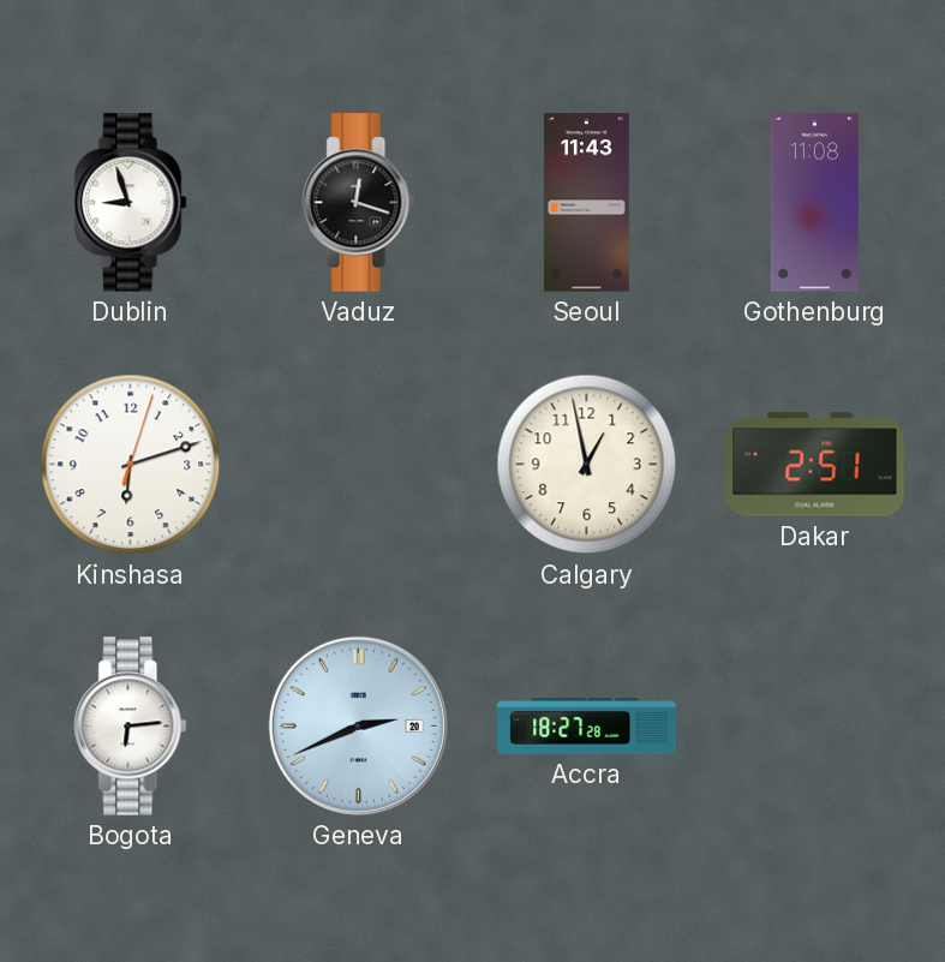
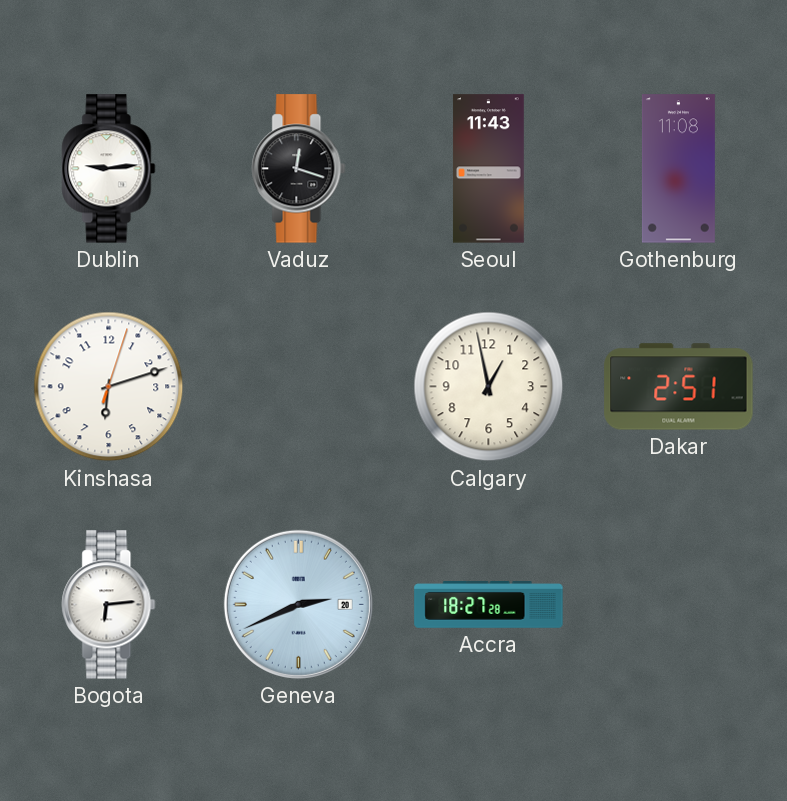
Dublin: 8:57 -> 9:14 (109, 169)
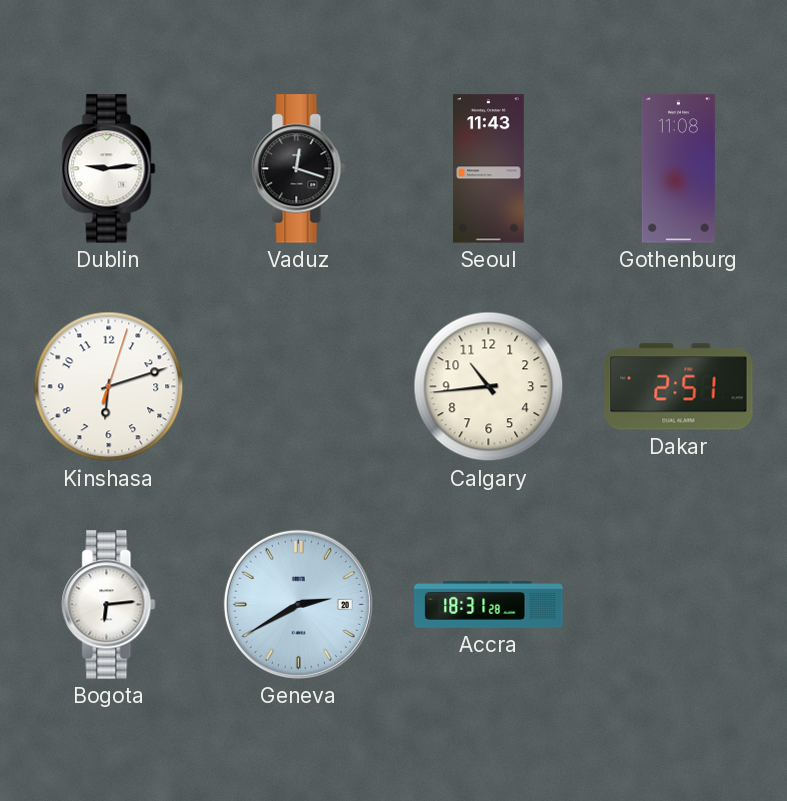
Calgary: 12:58 -> 10:44 (489, 387)
Geneva: 2:41 -> 2:40 (298, 604)
Accra: 18:27 -> 18:31 (489, 605)
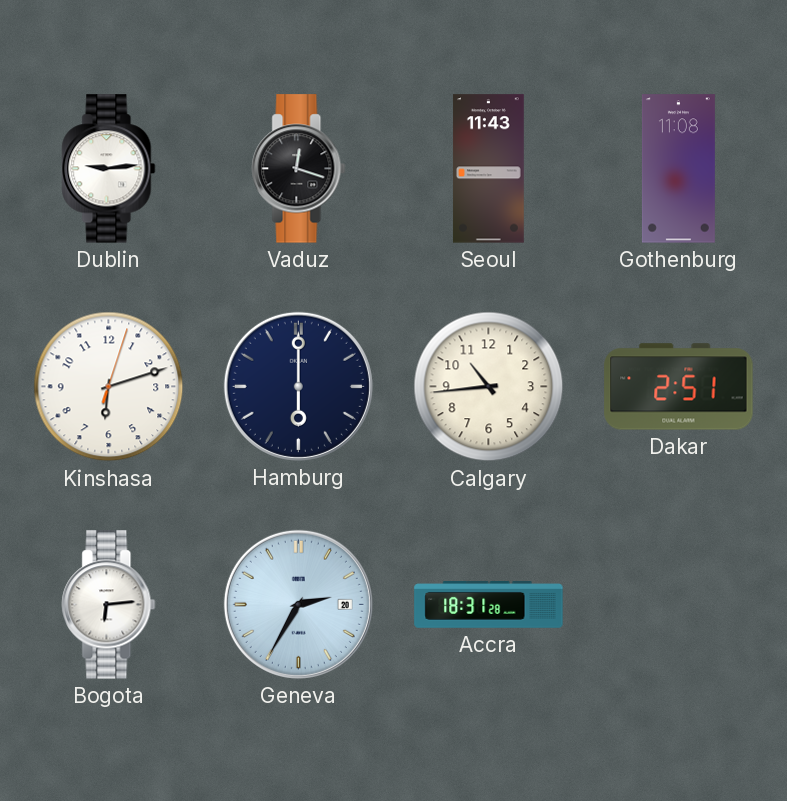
Hamburg: none -> 6:00 (298, 386)
Geneva: 2:40 -> 2:35 (298, 604)
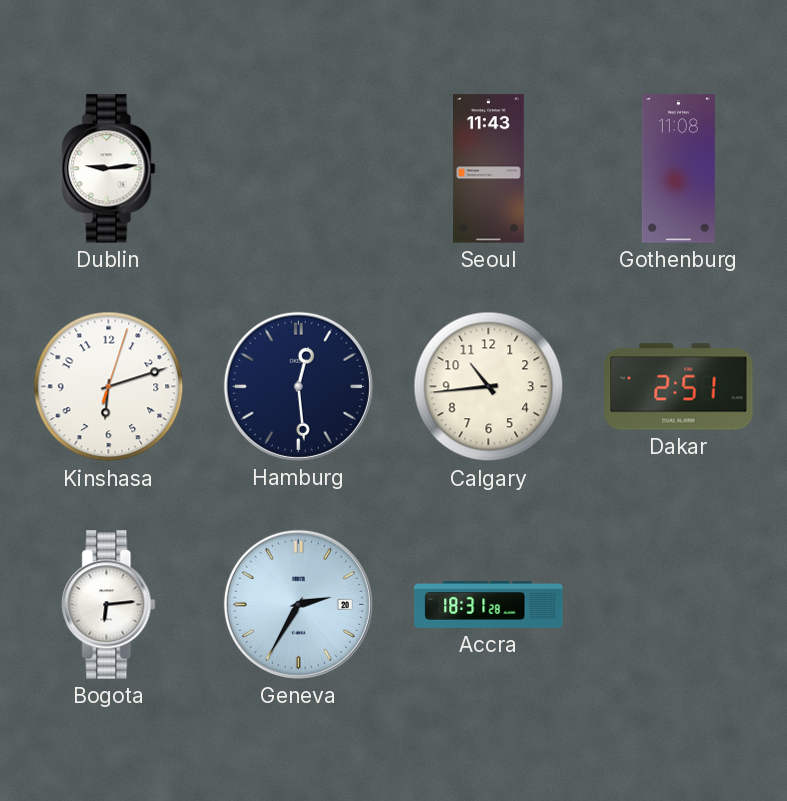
Vaduz: 12:18 -> none (299, 169)
Hamburg: 6:00 -> 12:29 (298, 386)
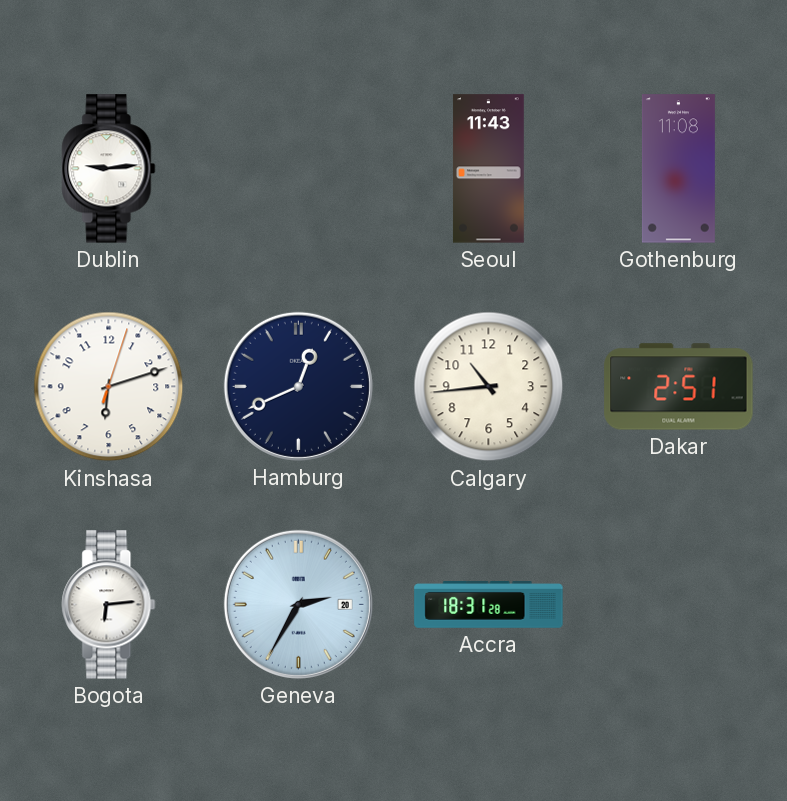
Hamburg: 12:29 -> 12:41 (298, 386)
